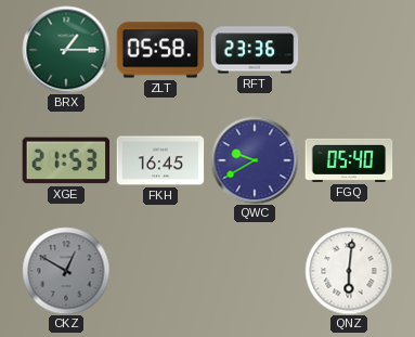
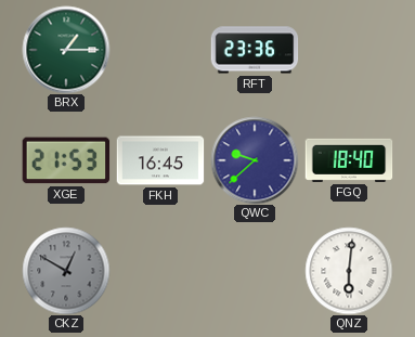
ZLT: 05:58 -> none (160, 50)
QWC: 9:40 -> 9:38 (255, 160)
FGQ: 05:40 -> 18:40 (349, 160)
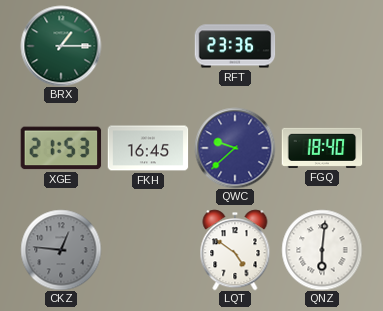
CKZ: 12:50 -> 12:46 (61, 250)
LQT: none -> 4:51 (235, 250)
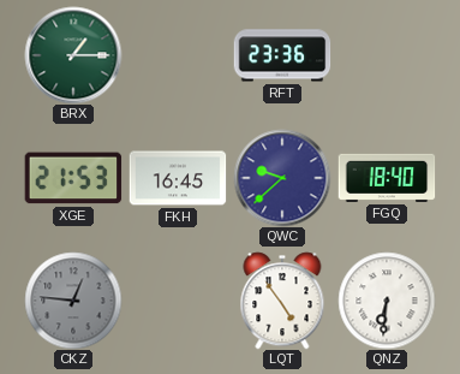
LQT: 4:51 -> 4:54 (282, 301)
QNZ: 6:01 -> 6:31 (387, 301)
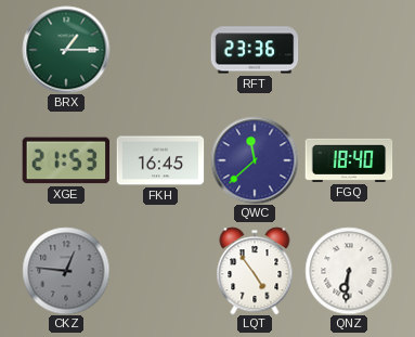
QWC: 9:38 -> 11:38 (255, 160)
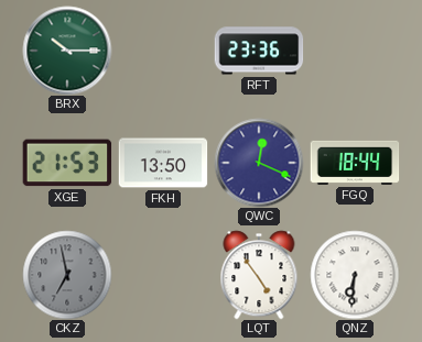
BRX: 1:15 -> 10:15 (67, 51)
FKH: 16:45 -> 13:50 (163, 163)
QWC: 11:38 -> 12:19 (259, 163)
FGQ: 18:40 -> 18:44 (355, 163)
CKZ: 12:46 -> 6:58 (67, 275)
